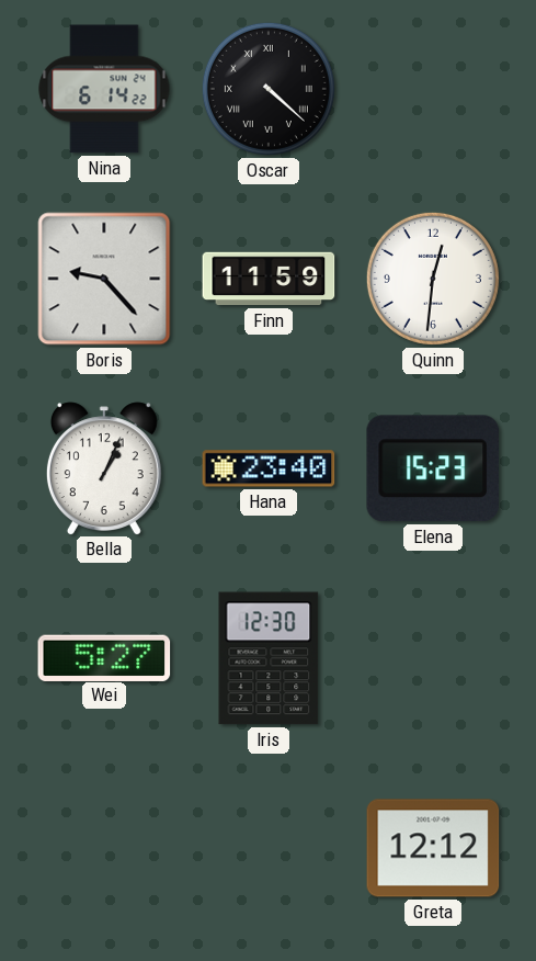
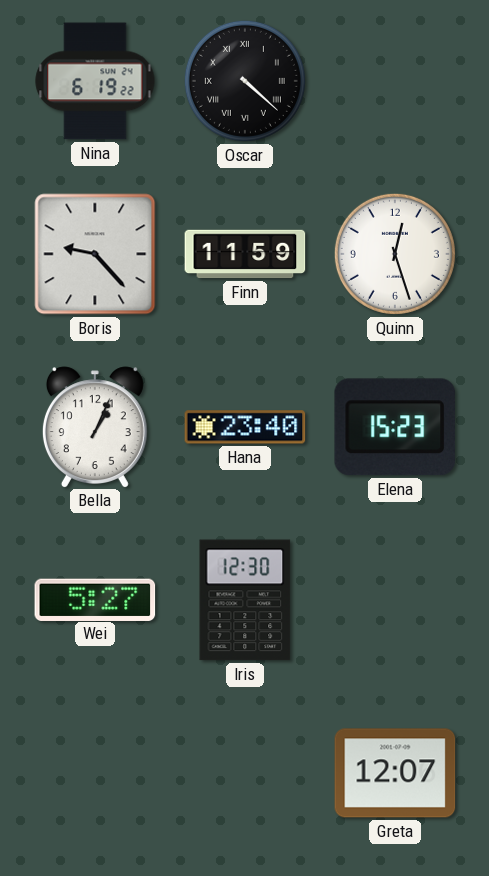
Nina: 6:14 -> 6:19 (95, 81)
Quinn: 12:31 -> 12:27 (395, 254)
Greta: 12:12 -> 12:07 (395, 773)
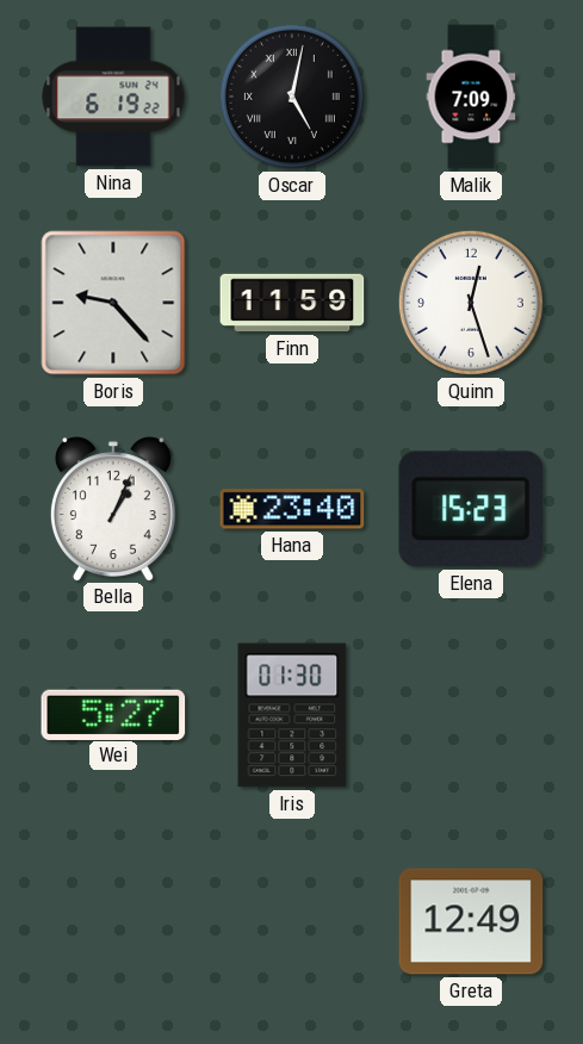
Oscar: 4:22 -> 5:02 (292, 97)
Malik: none -> 7:09 (471, 97)
Iris: 12:30 -> 01:30 (292, 715)
Greta: 12:07 -> 12:49 (471, 921)
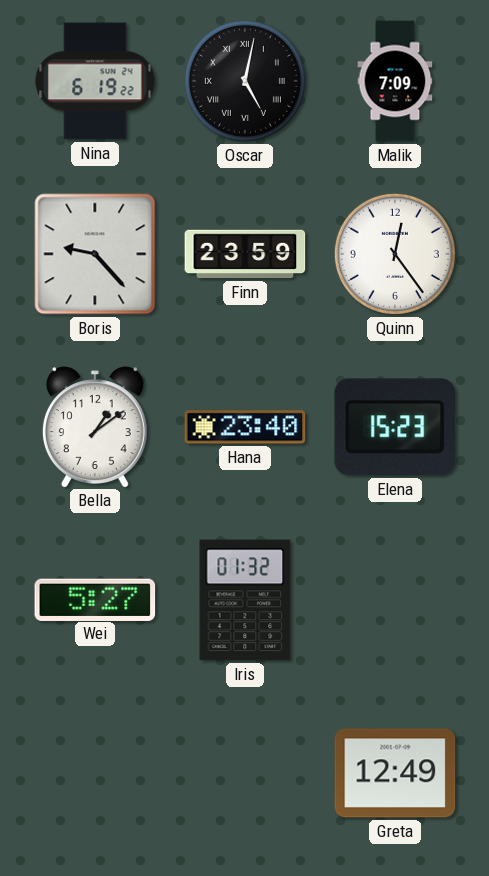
Finn: 11:59 -> 23:59 (245, 254)
Quinn: 12:27 -> 12:24 (395, 254)
Bella: 1:04 -> 1:09 (95, 427)
Iris: 01:30 -> 01:32 (245, 600)
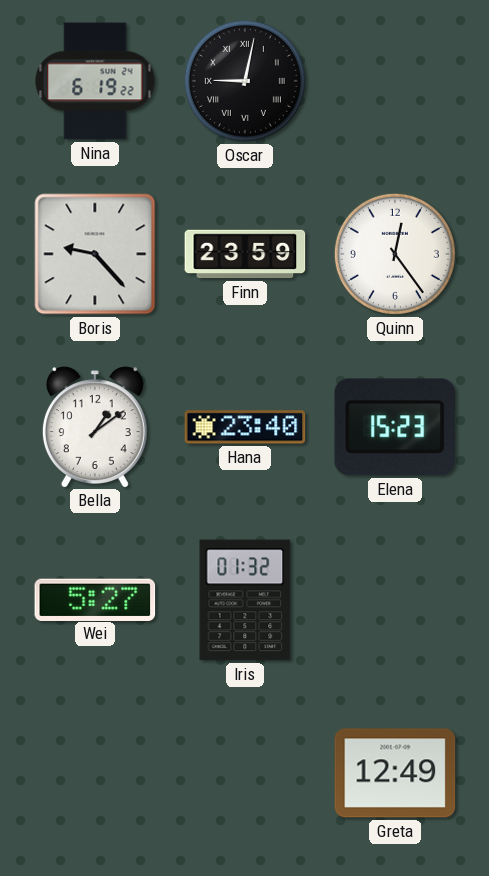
Oscar: 5:02 -> 9:02 (245, 81)
Malik: 7:09 -> none (395, 81)
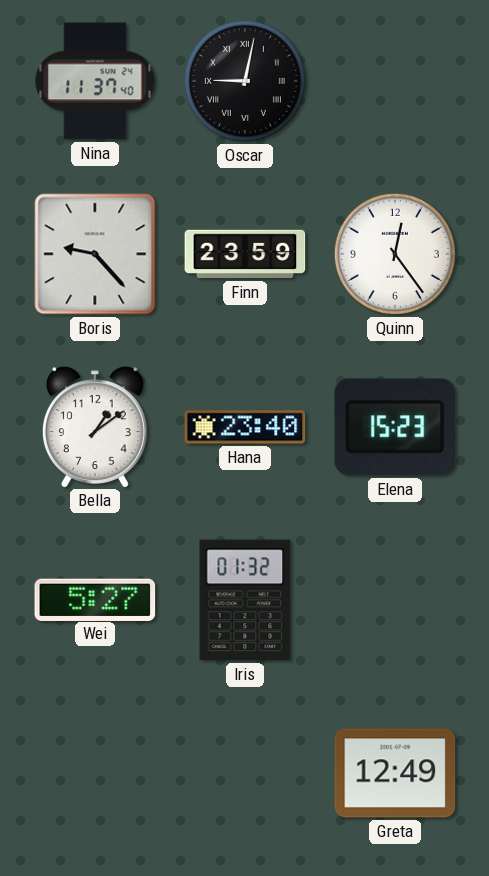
Nina: 6:19 -> 11:37 (95, 81)
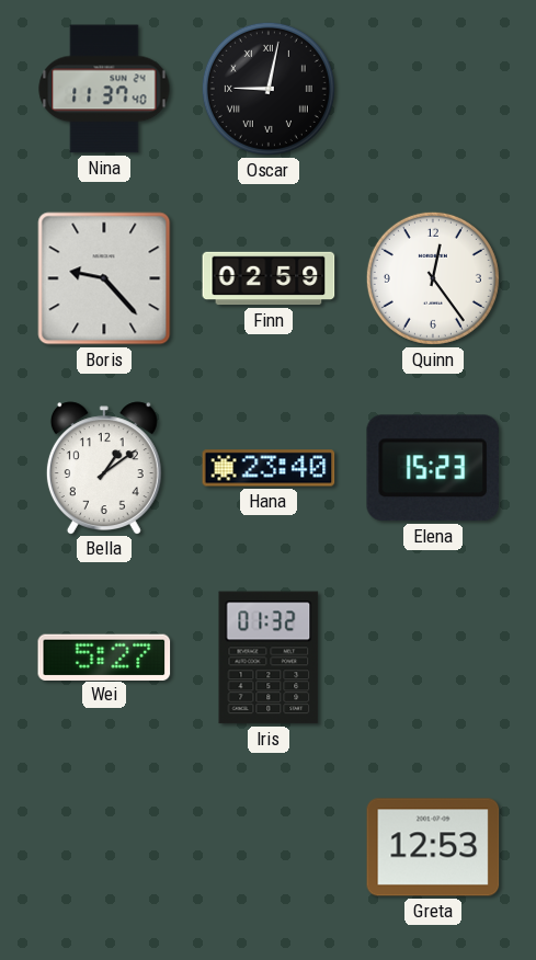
Finn: 23:59 -> 02:59 (269, 278)
Greta: 12:49 -> 12:53 (433, 847)
